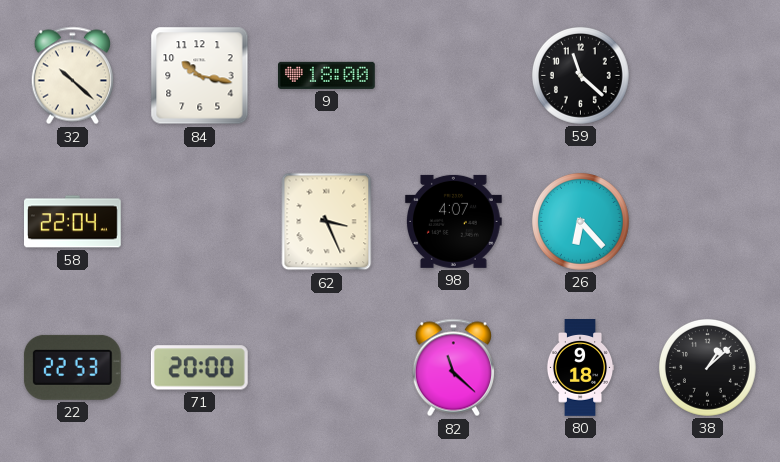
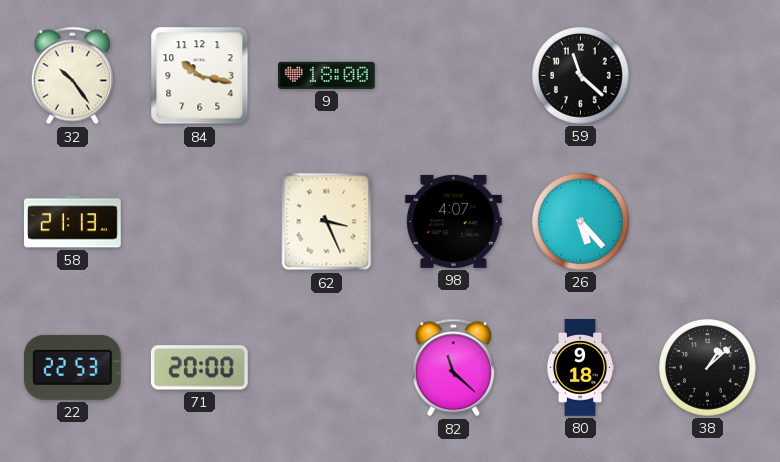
32: 10:22 -> 10:24 (72, 76)
58: 22:04 -> 21:13 (73, 222)
26: 6:23 -> 5:23 (580, 221)
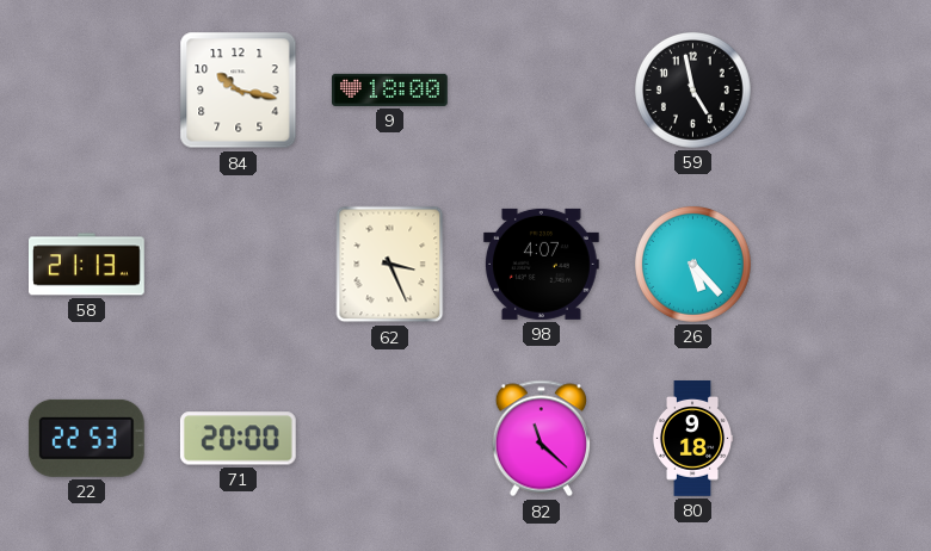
32: 10:24 -> none (72, 76)
59: 11:22 -> 4:58 (692, 89)
38: 1:08 -> none (707, 367)
